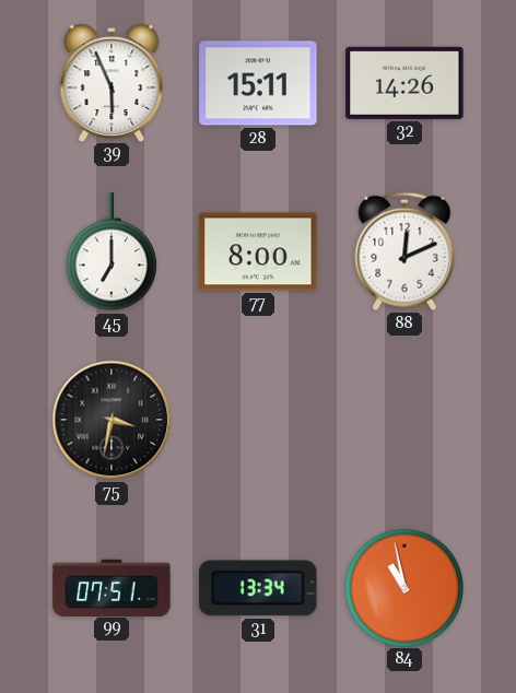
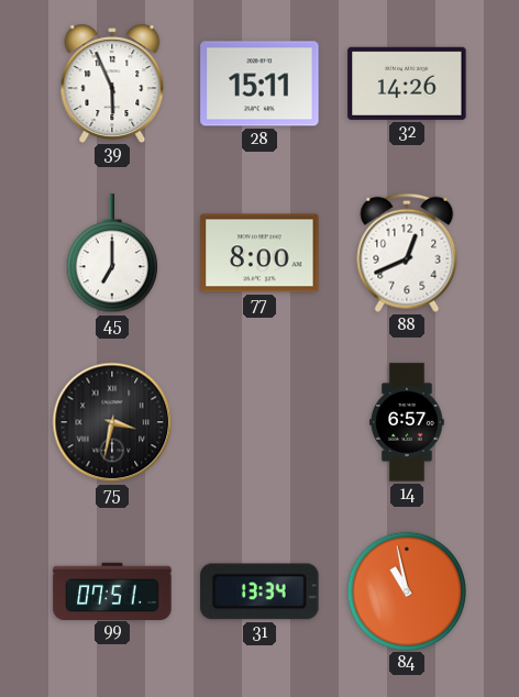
88: 12:11 -> 12:41 (407, 253)
14: none -> 6:57 (407, 422)
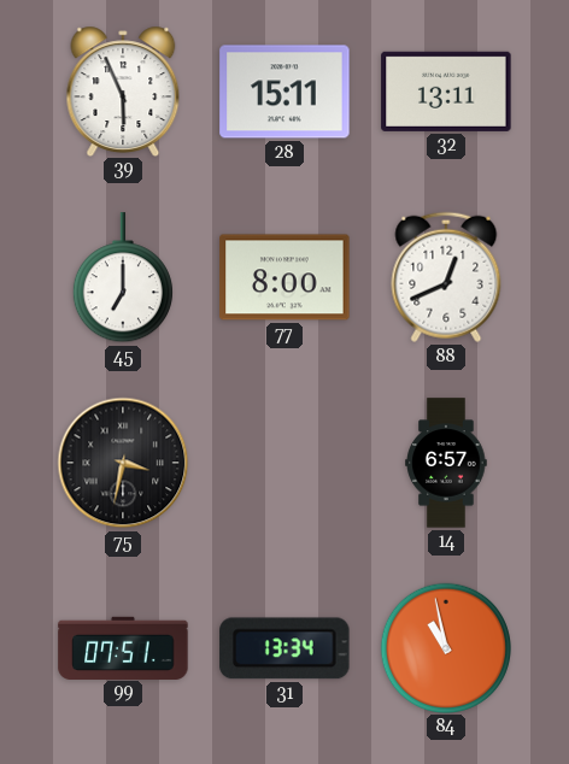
32: 14:26 -> 13:11 (446, 92)
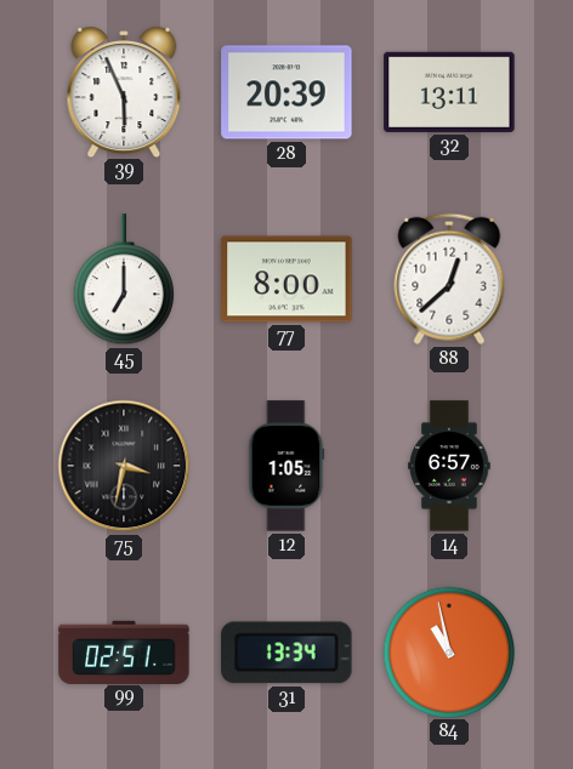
28: 15:11 -> 20:39 (286, 92)
88: 12:41 -> 12:38 (449, 279)
12: none -> 1:05 (286, 466)
99: 07:51 -> 02:51 (124, 651)
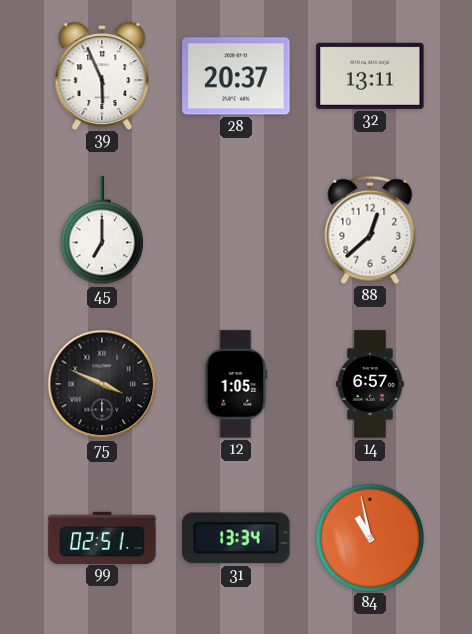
28: 20:39 -> 20:37 (236, 76)
77: 8:00 -> none (286, 279)
75: 3:32 -> 3:49 (102, 384)
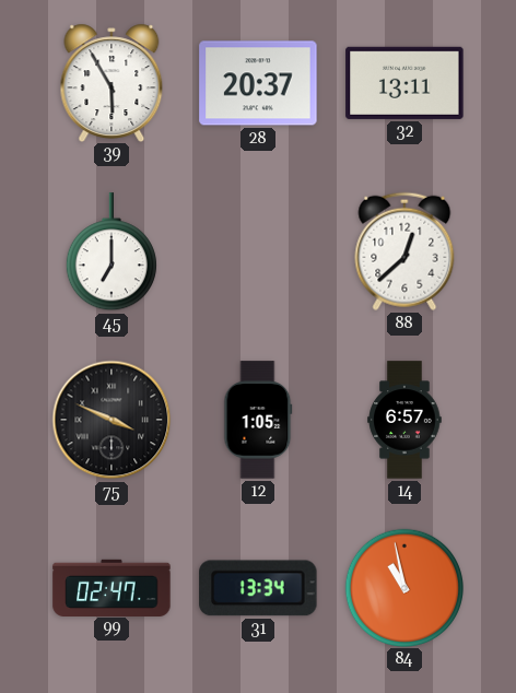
39: 5:56 -> 5:55 (112, 82)
99: 02:51 -> 02:47 (112, 587)
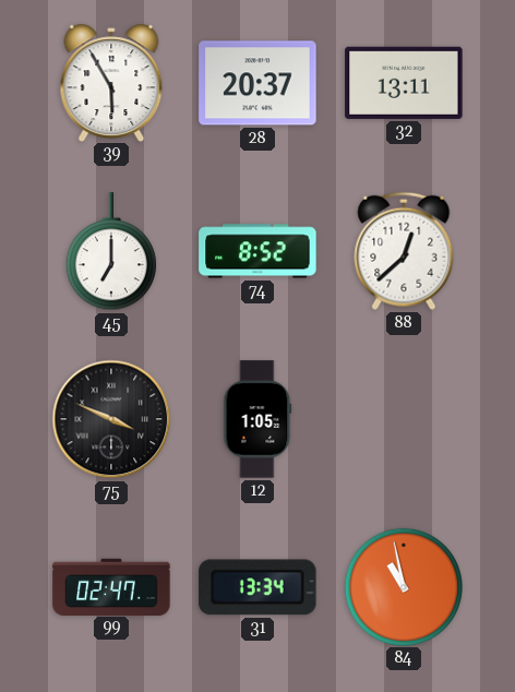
74: none -> 8:52 (257, 251)
14: 6:57 -> none (404, 420)
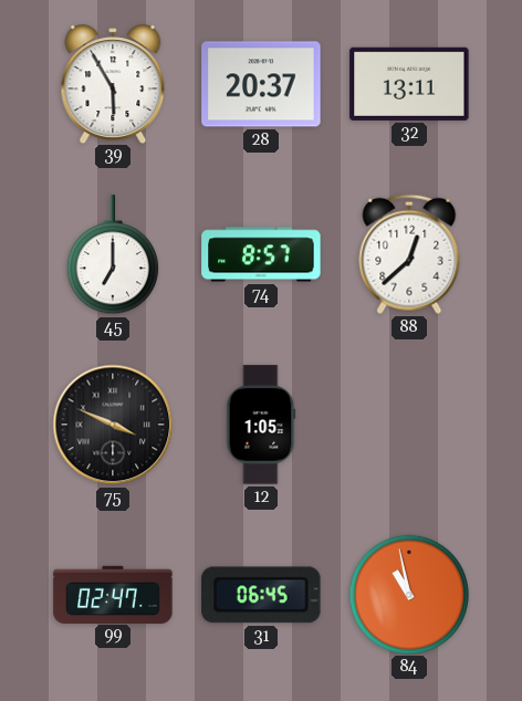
74: 8:52 -> 8:57 (261, 254)
31: 13:34 -> 06:45 (261, 595)
